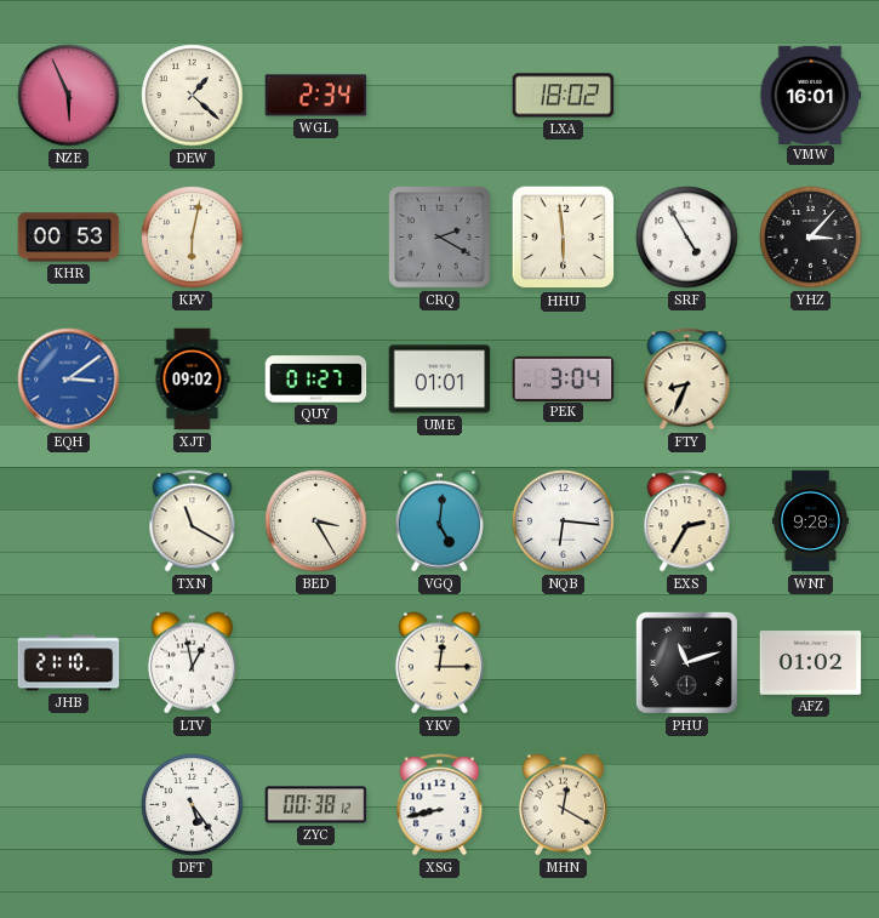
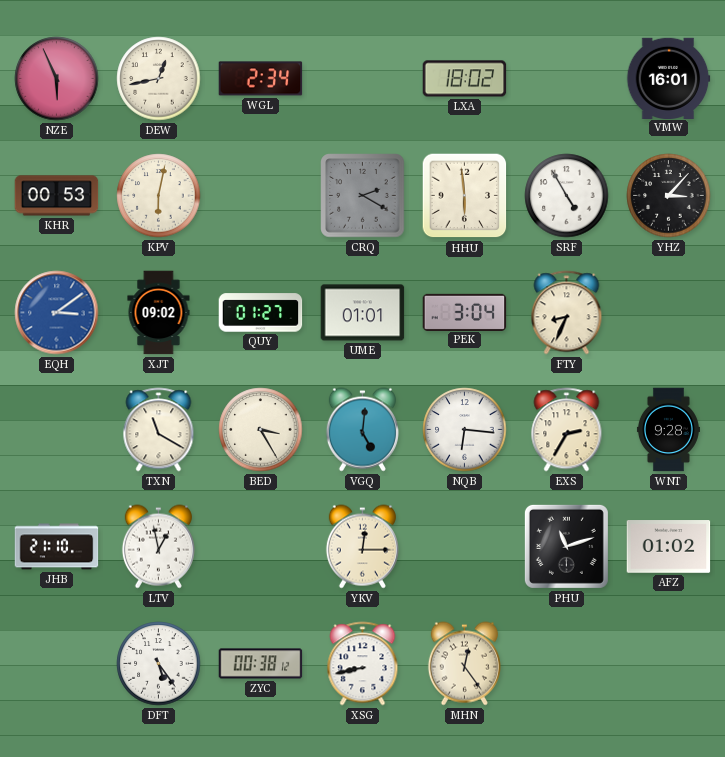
DEW: 1:22 -> 12:43 (159, 79)
MHN: 12:20 -> 12:24 (464, 664)
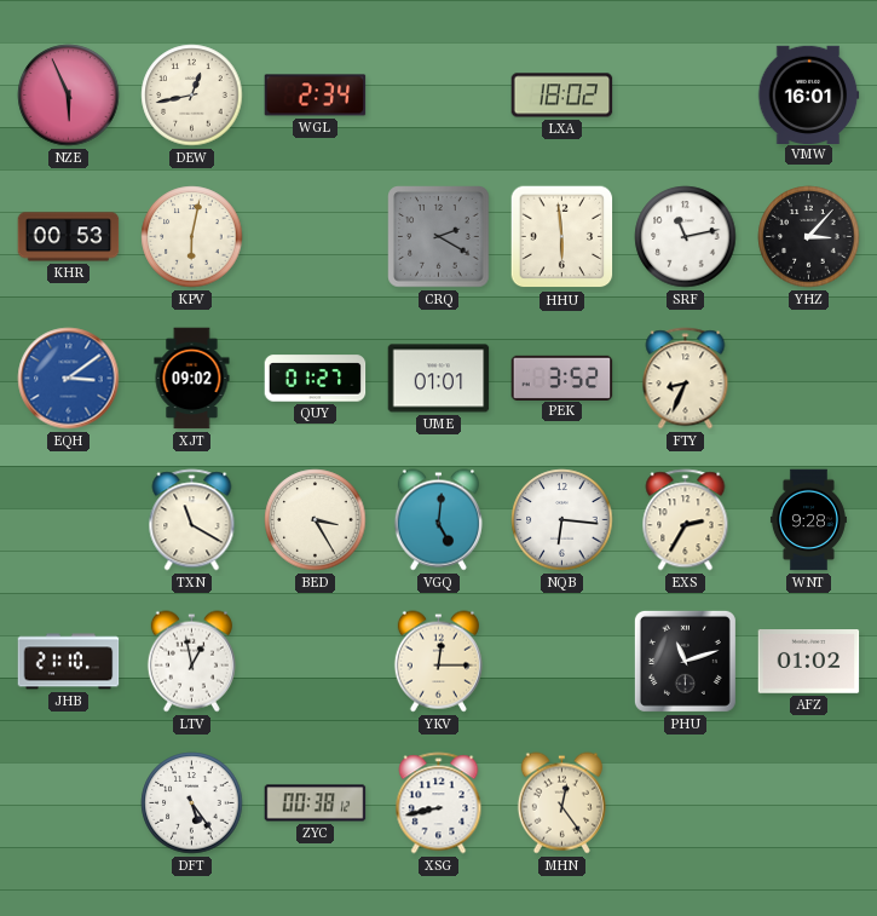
SRF: 4:55 -> 11:13 (686, 237)
PEK: 3:04 -> 3:52 (562, 378)
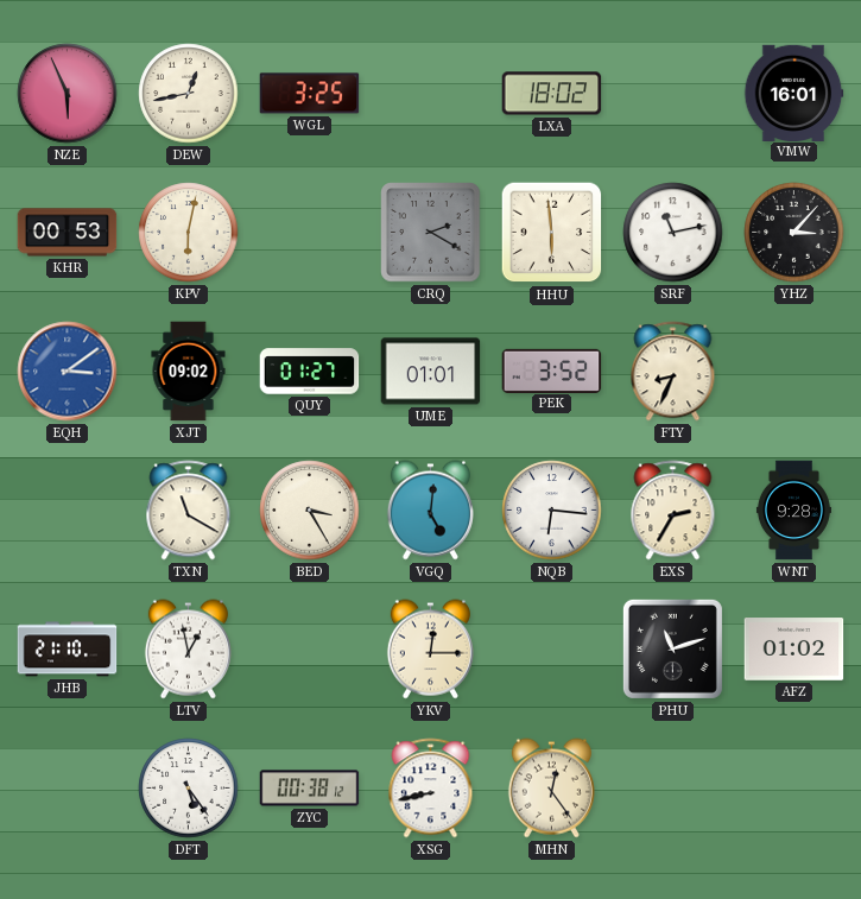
WGL: 2:34 -> 3:25 (310, 94)
